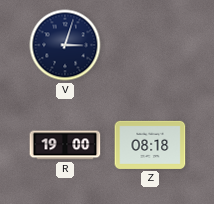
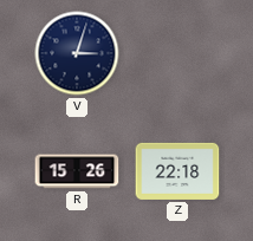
R: 19:00 -> 15:26 (77, 171)
Z: 08:18 -> 22:18 (177, 171)
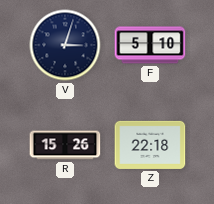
F: none -> 5:10 (150, 45)
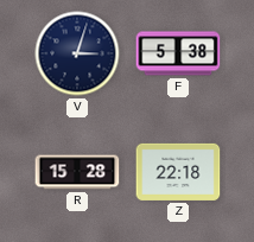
F: 5:10 -> 5:38 (178, 53)
R: 15:26 -> 15:28 (77, 172)
